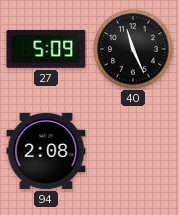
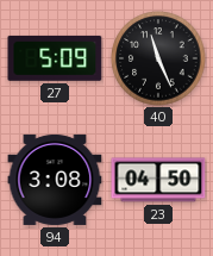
94: 2:08 -> 3:08 (55, 180)
23: none -> 04:50 (158, 180)
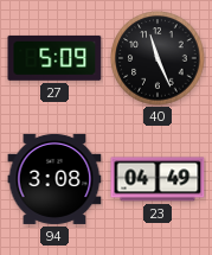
23: 04:50 -> 04:49 (158, 179)
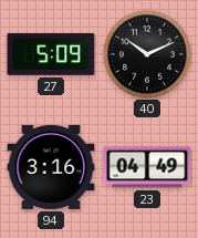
40: 11:26 -> 10:11 (147, 54)
94: 3:08 -> 3:16 (51, 167)
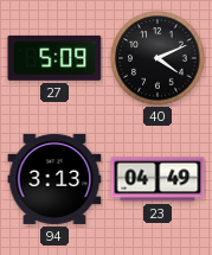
40: 10:11 -> 4:11 (158, 58)
94: 3:16 -> 3:13 (54, 179)
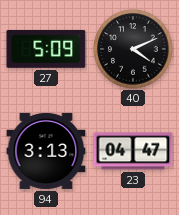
23: 04:49 -> 04:47 (133, 151)
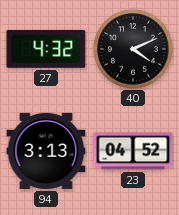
27: 5:09 -> 4:32 (46, 49)
23: 04:47 -> 04:52 (133, 151)
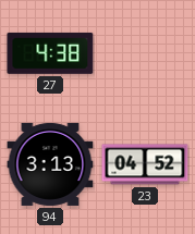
27: 4:32 -> 4:38 (50, 53)
40: 4:11 -> none (133, 49)
